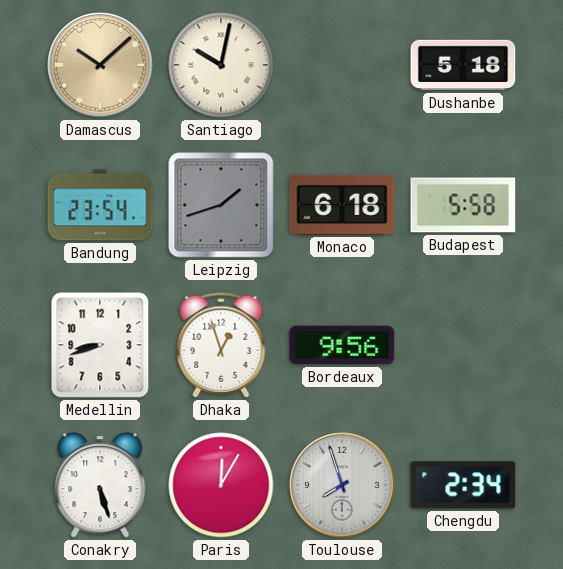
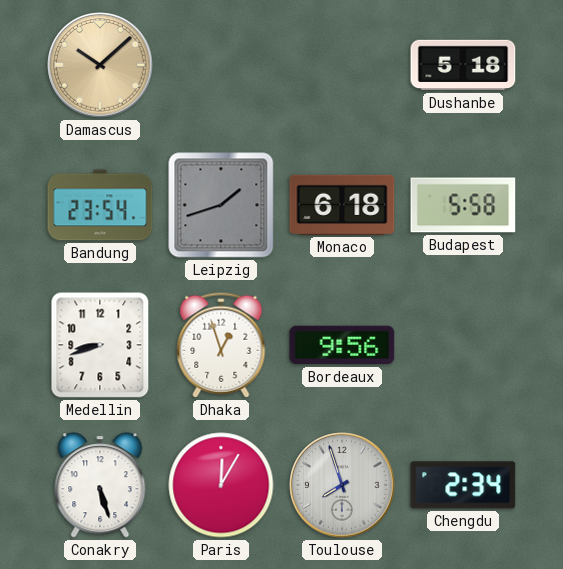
Santiago: 10:02 -> none (221, 65)
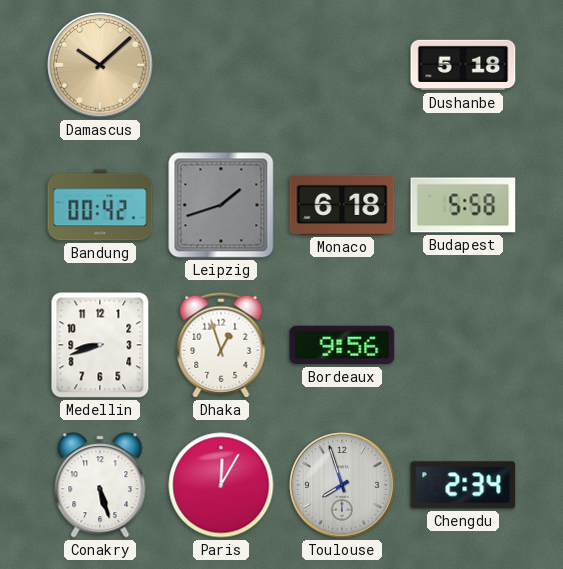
Bandung: 23:54 -> 00:42 (100, 205)
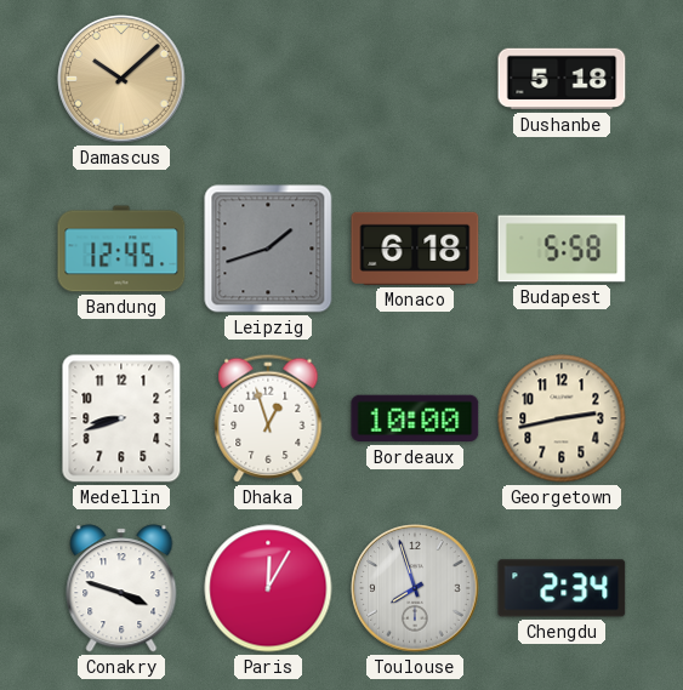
Bandung: 00:42 -> 12:45 (121, 249)
Bordeaux: 9:56 -> 10:00 (415, 418)
Georgetown: none -> 2:43 (562, 418)
Conakry: 5:27 -> 3:48 (121, 588)
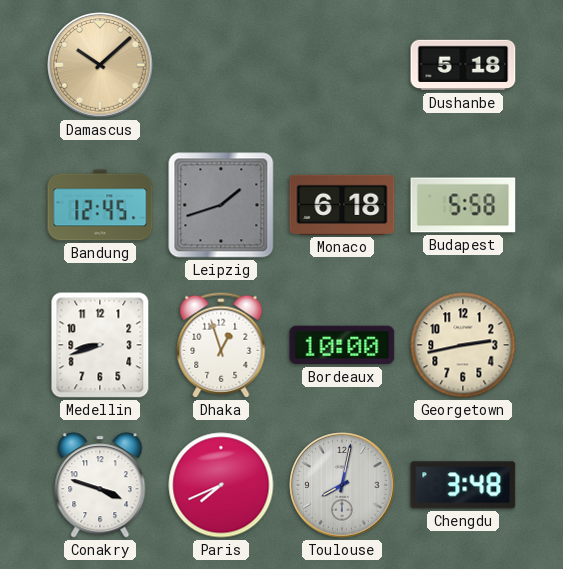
Paris: 12:05 -> 7:41 (221, 485)
Toulouse: 7:57 -> 8:02 (342, 485)
Chengdu: 2:34 -> 3:48 (463, 485)
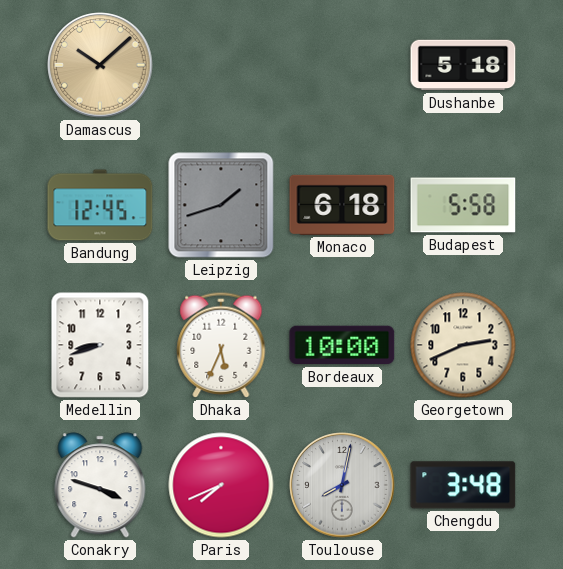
Dhaka: 12:57 -> 5:34 (221, 345)
Georgetown: 2:43 -> 2:41 (463, 345)
